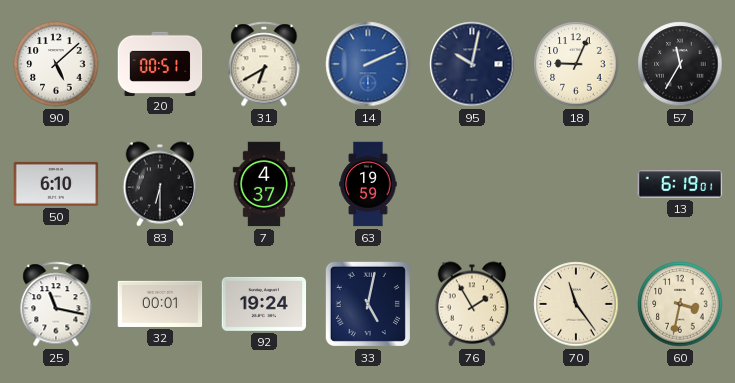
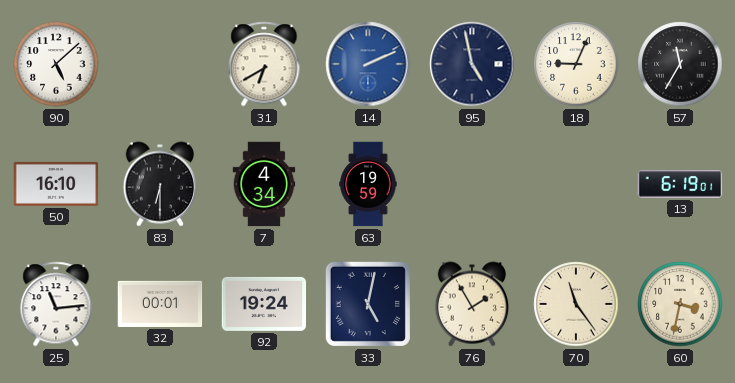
20: 00:51 -> none (160, 63)
95: 10:02 -> 4:58 (472, 64)
50: 6:10 -> 16:10 (56, 184)
7: 4:37 -> 4:34 (264, 184)
25: 11:17 -> 11:14 (56, 304)
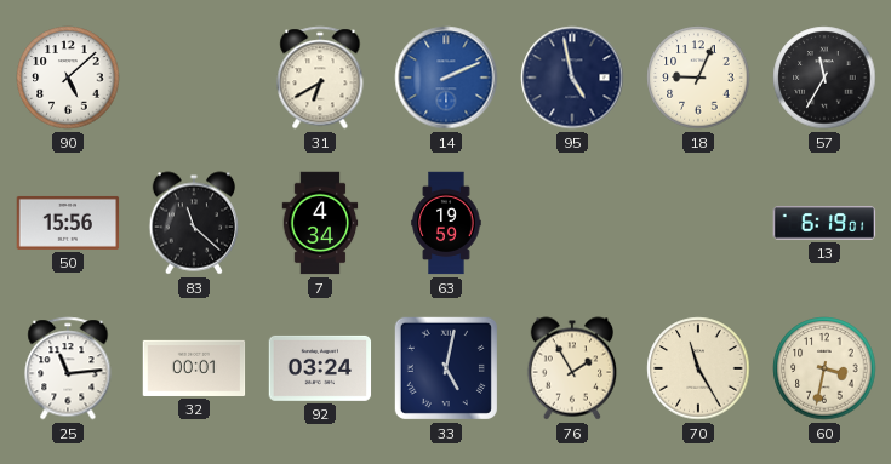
50: 16:10 -> 15:56 (68, 223)
83: 6:30 -> 11:22 (194, 223)
92: 19:24 -> 03:24 (320, 368)
70: 11:24 -> 11:25 (698, 368)
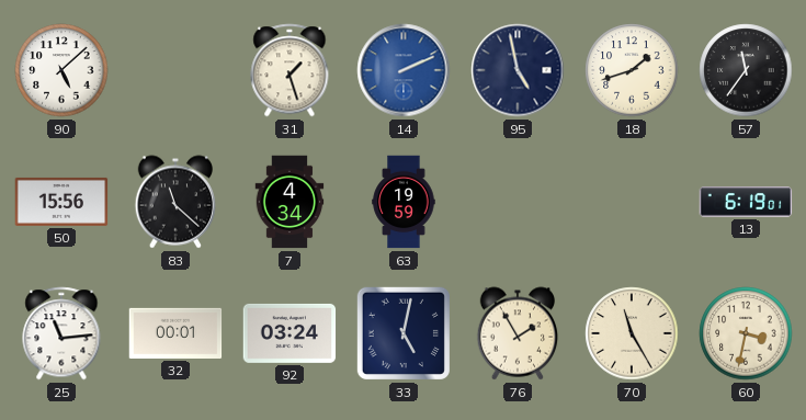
31: 6:40 -> 1:27 (290, 70)
18: 9:04 -> 1:42 (632, 70)
57: 11:35 -> 11:36 (746, 70)
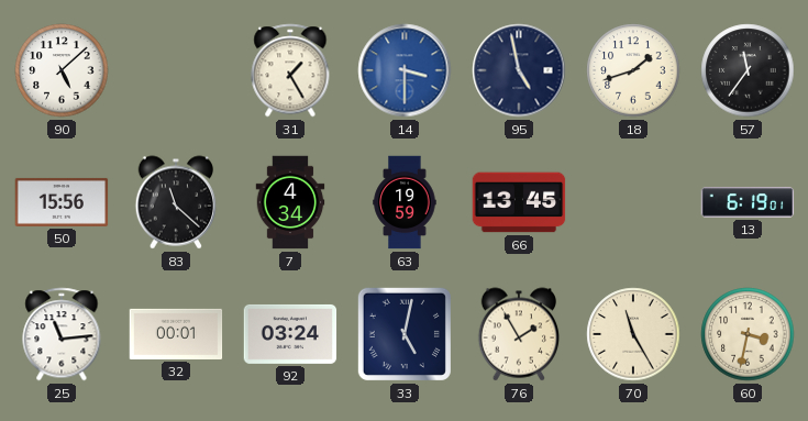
31: 1:27 -> 1:25 (290, 70)
14: 2:11 -> 3:30 (405, 70)
66: none -> 13:45 (519, 202)
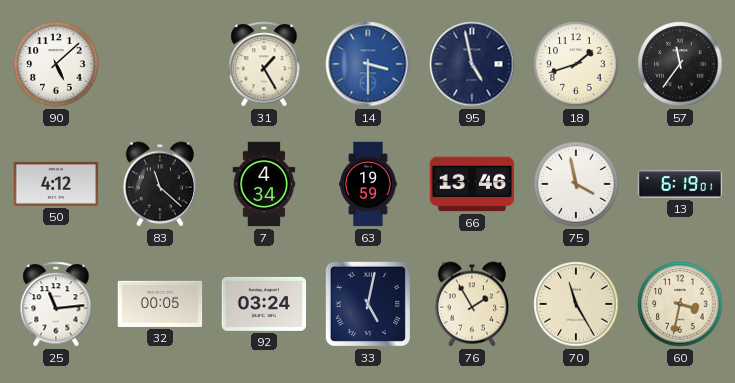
50: 15:56 -> 4:12 (56, 184)
66: 13:45 -> 13:46 (472, 184)
75: none -> 3:58 (576, 184)
32: 00:01 -> 00:05 (160, 304)
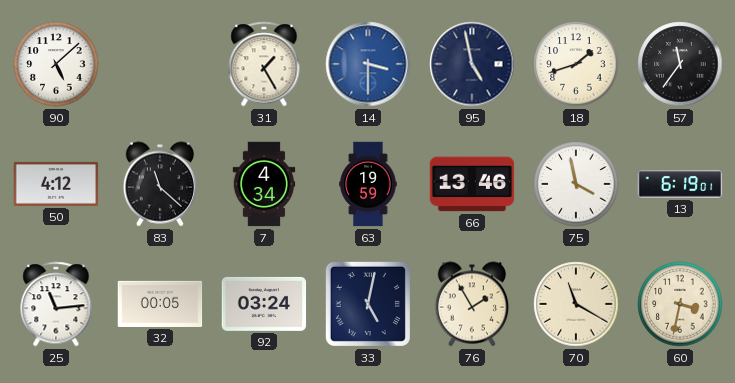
70: 11:25 -> 11:20 (576, 304)
